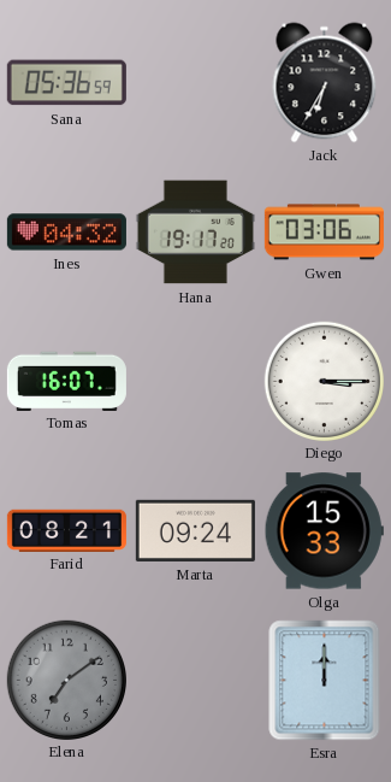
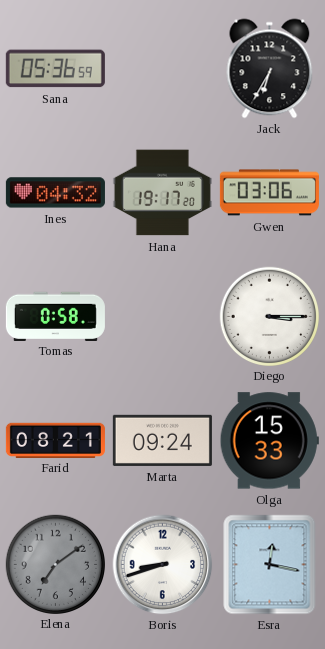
Tomas: 16:07 -> 0:58 (55, 316)
Boris: none -> 8:42 (163, 565)
Esra: 12:00 -> 12:17 (270, 565)
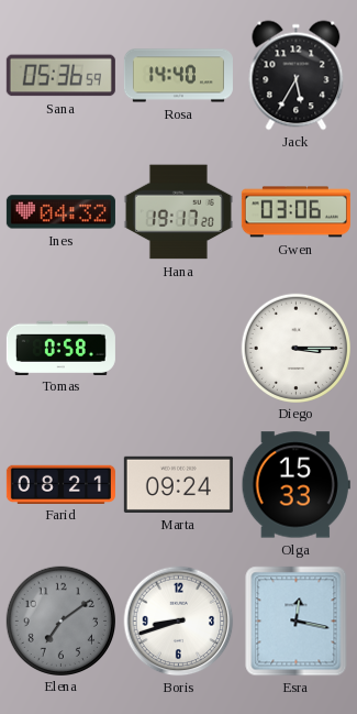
Rosa: none -> 14:40 (178, 76)
Jack: 6:35 -> 5:35 (297, 76)
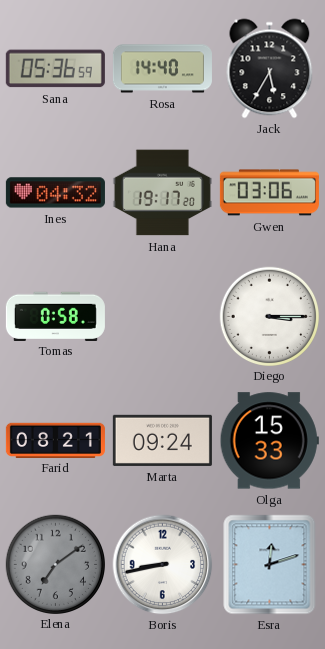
Boris: 8:42 -> 8:43 (163, 565)
Esra: 12:17 -> 12:12 (270, 565)
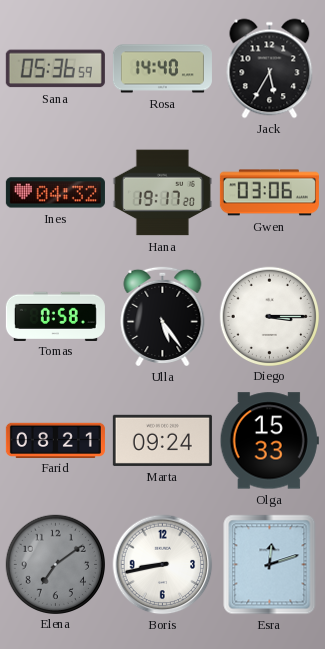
Ulla: none -> 5:24 (163, 316)
